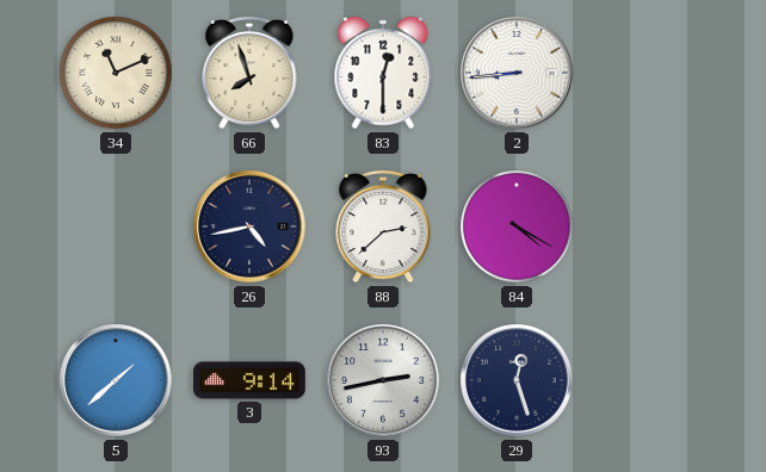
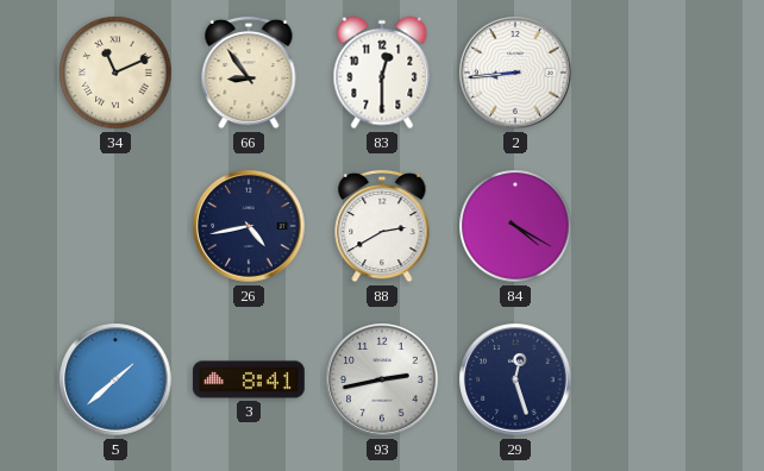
66: 7:57 -> 8:54 (249, 73)
88: 2:38 -> 2:40 (382, 226)
3: 9:14 -> 8:41 (249, 379)
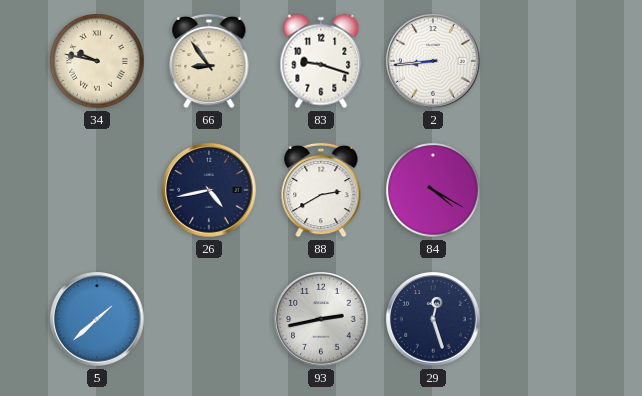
34: 11:11 -> 9:47 (97, 61)
83: 12:30 -> 9:18 (321, 61)
3: 8:41 -> none (249, 379)
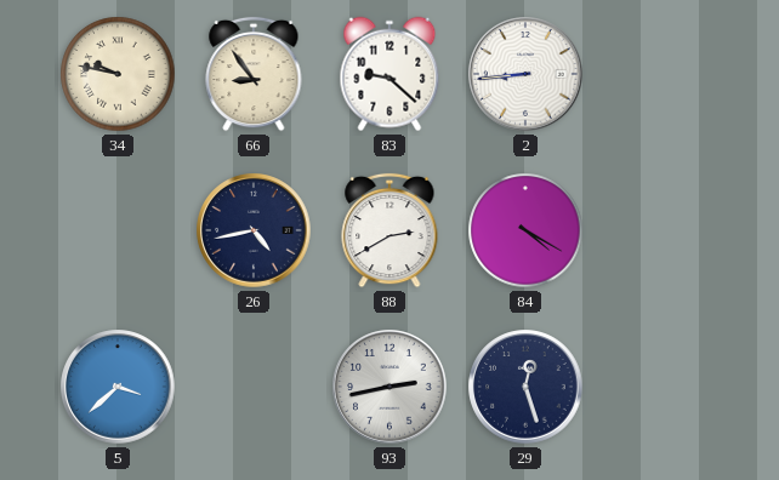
83: 9:18 -> 9:22 (389, 74)
5: 1:38 -> 3:38 (118, 387)
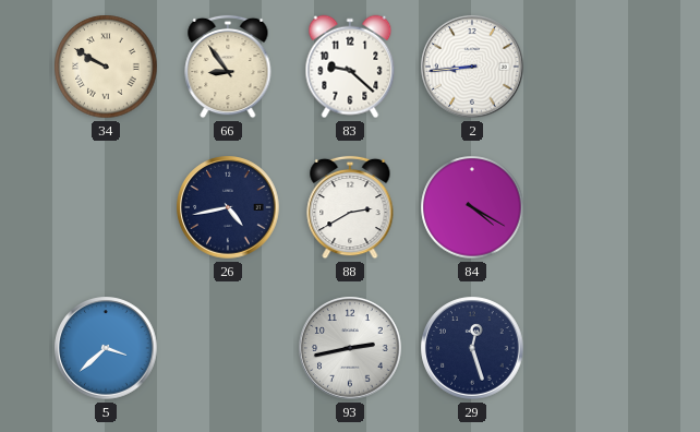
34: 9:47 -> 9:50 (106, 67)
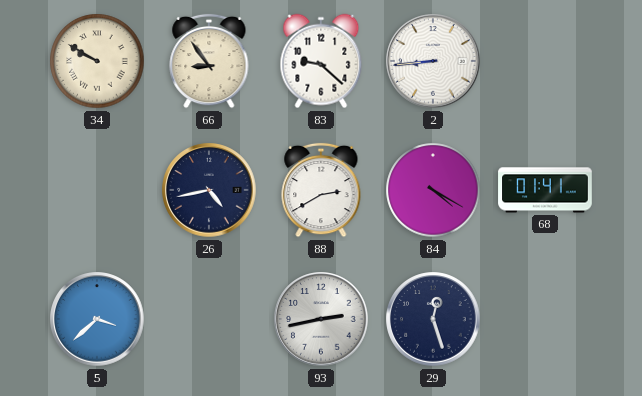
68: none -> 01:41 (545, 190)
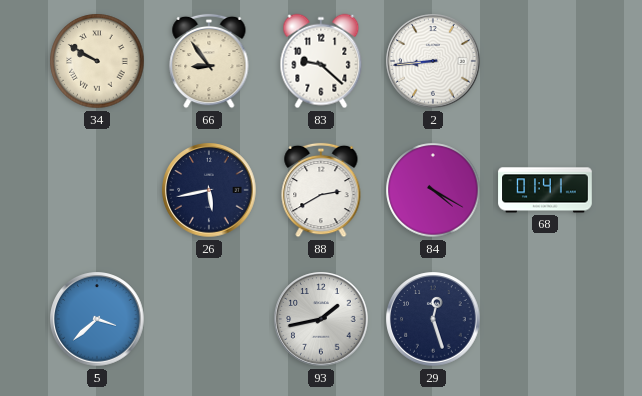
26: 4:43 -> 5:43 (209, 190)
93: 2:43 -> 1:43 (321, 319)
